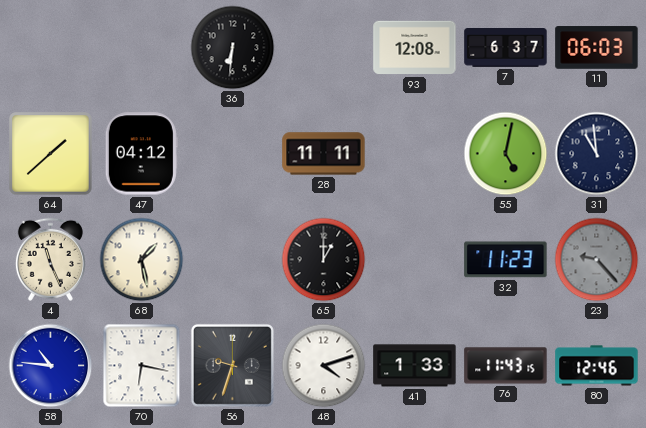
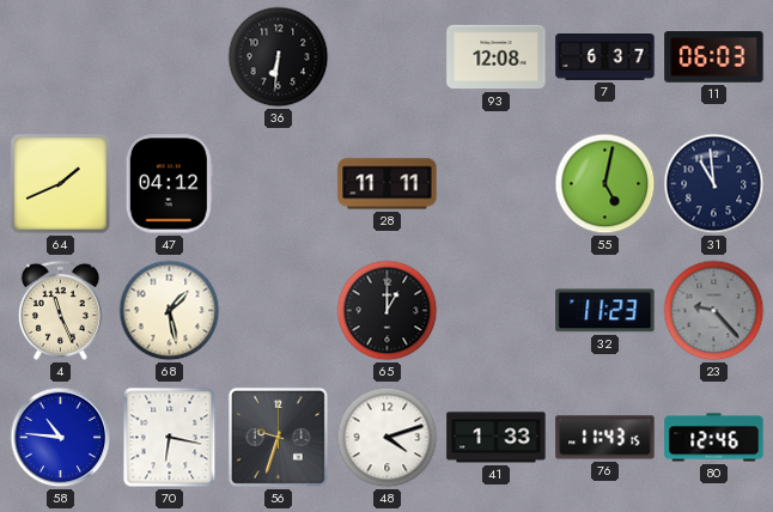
64: 1:38 -> 1:41 (61, 184)
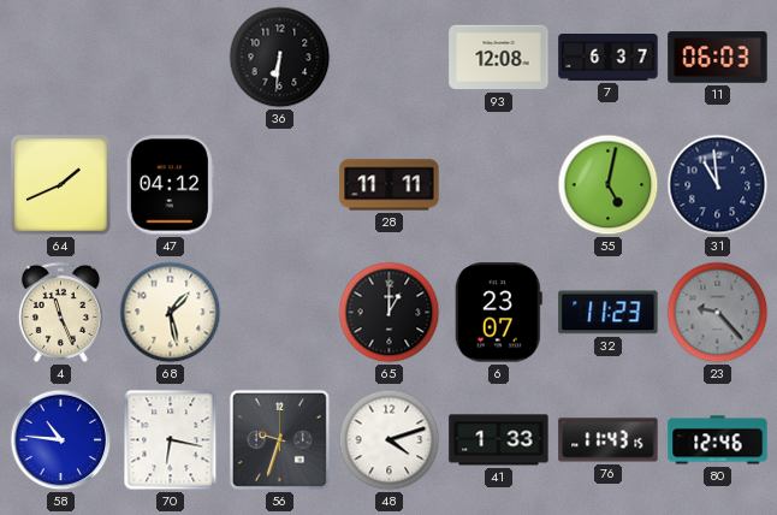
6: none -> 23:07 (498, 313)
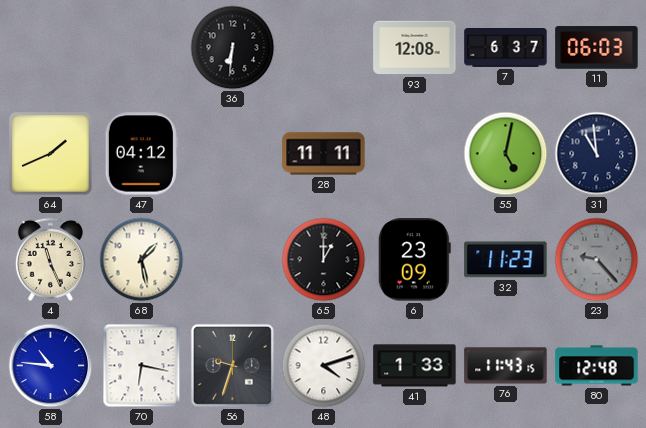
6: 23:07 -> 23:09 (414, 260)
80: 12:46 -> 12:48 (597, 366)
